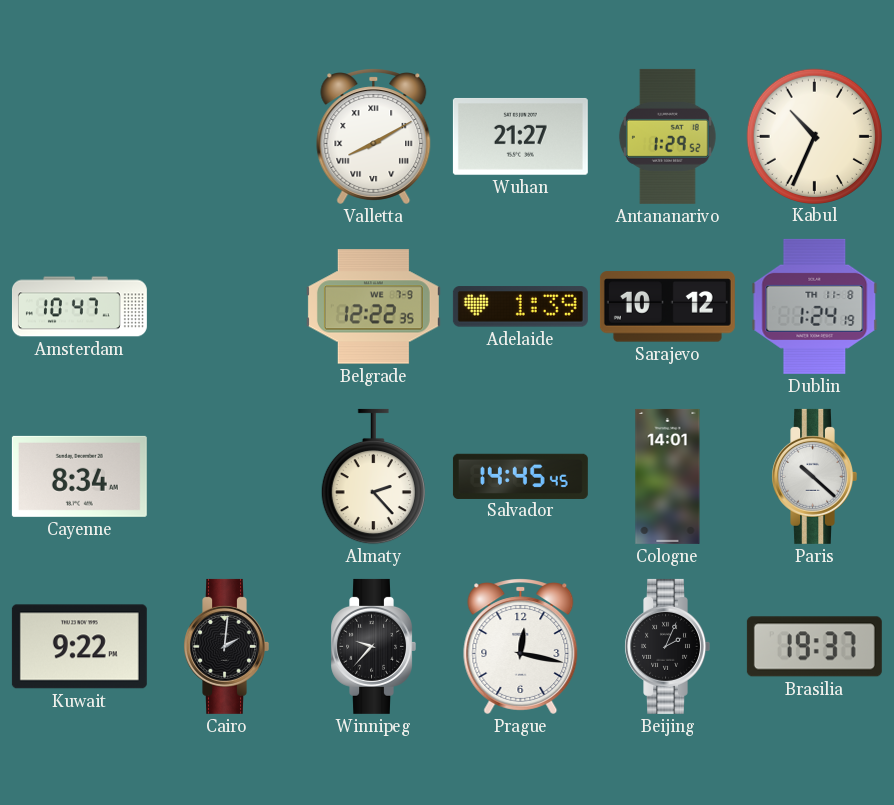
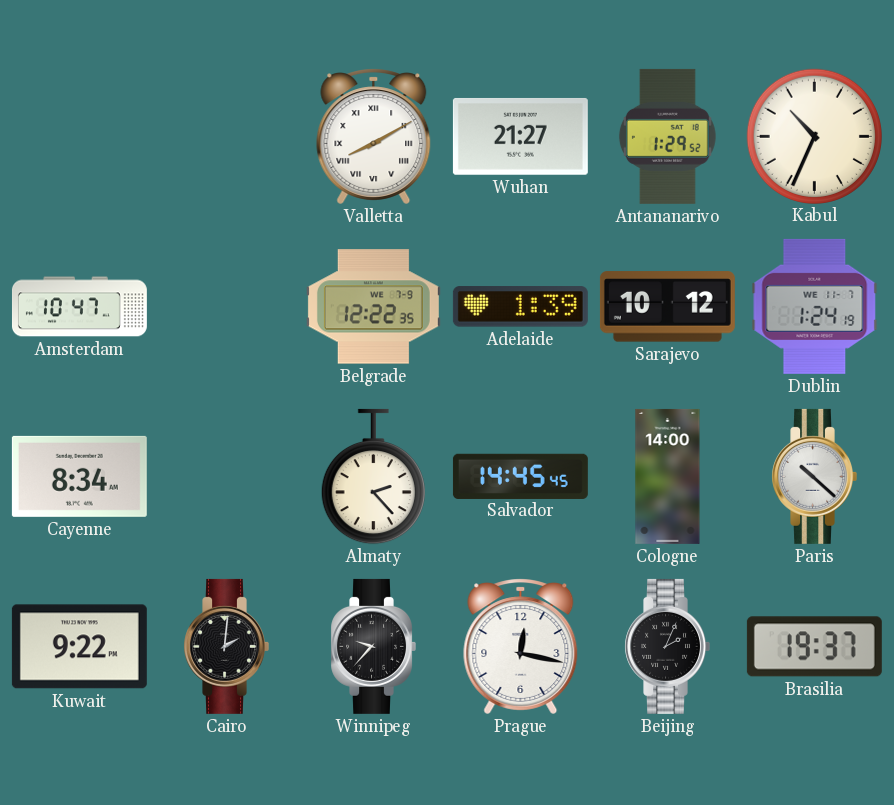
Dublin date: TH 11-8 -> WE 11-7 (815, 306)
Cologne: 14:01 -> 14:00 (668, 476)
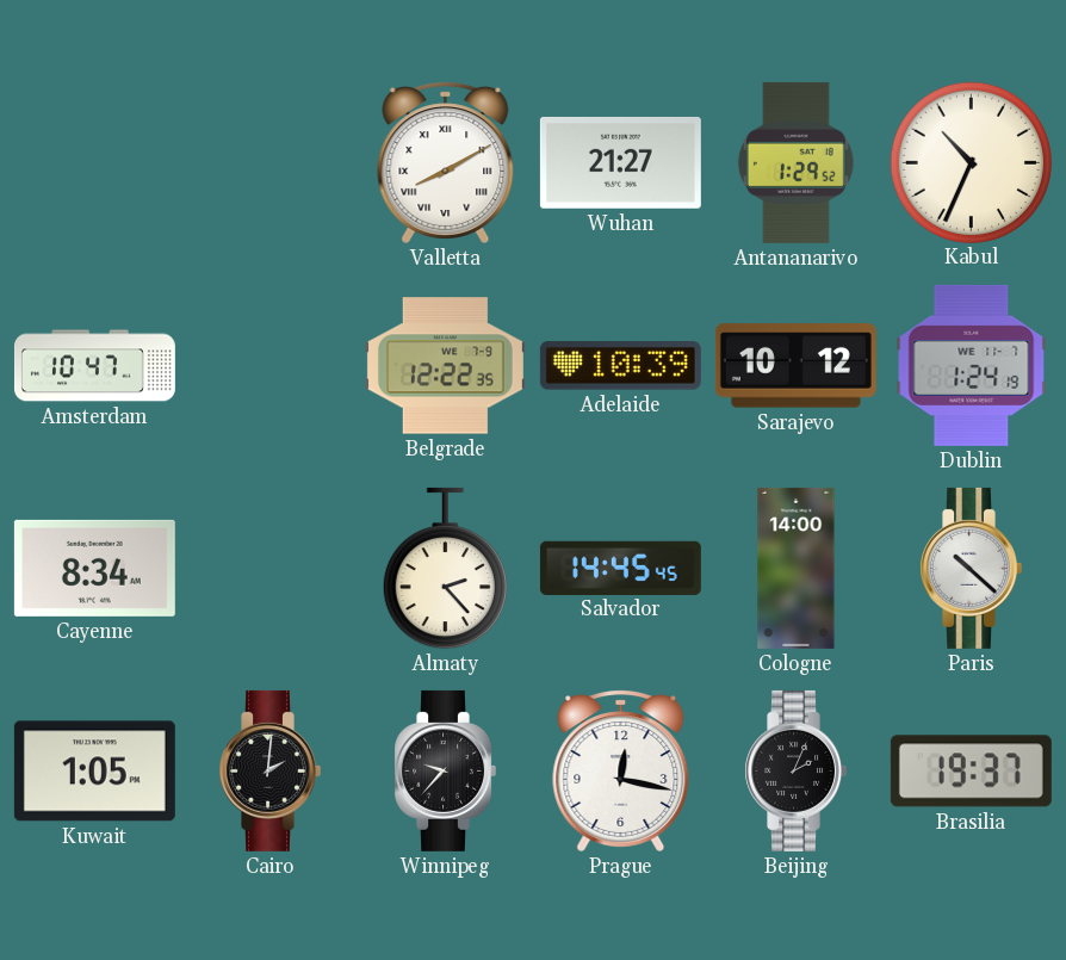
Adelaide: 1:39 -> 10:39 (620, 366)
Kuwait: 9:22 -> 1:05 (94, 772)
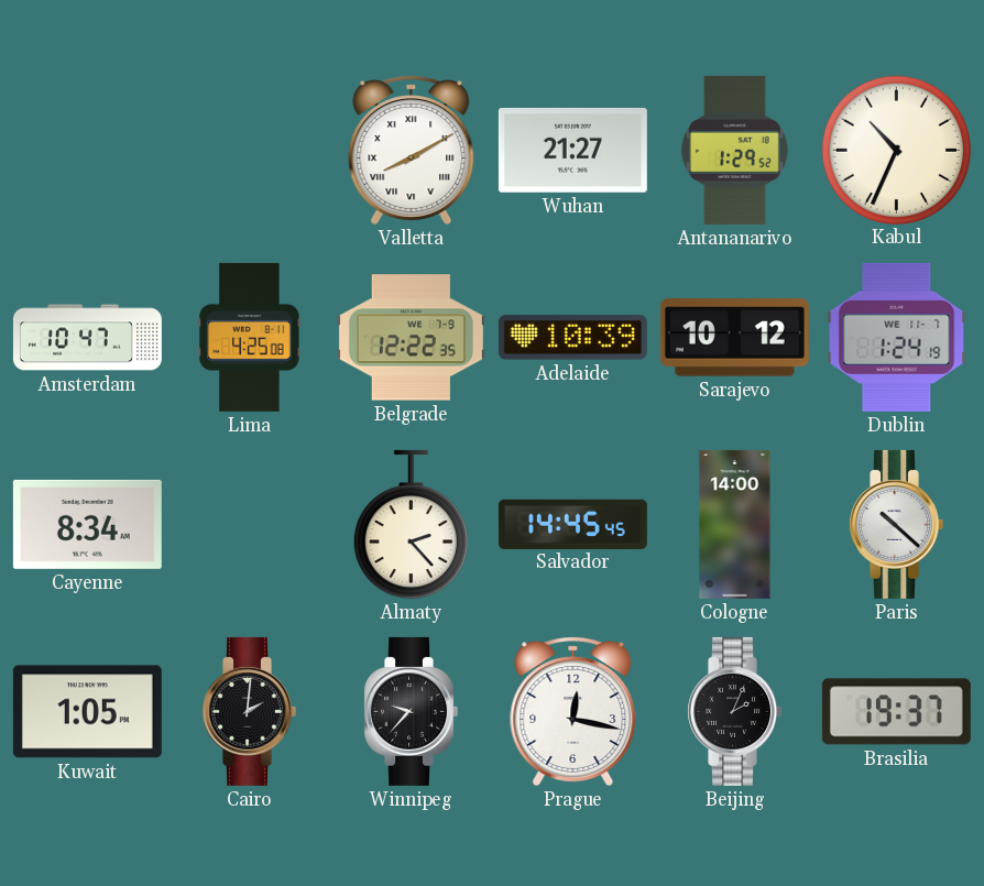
Lima: none -> 4:25 (250, 337)
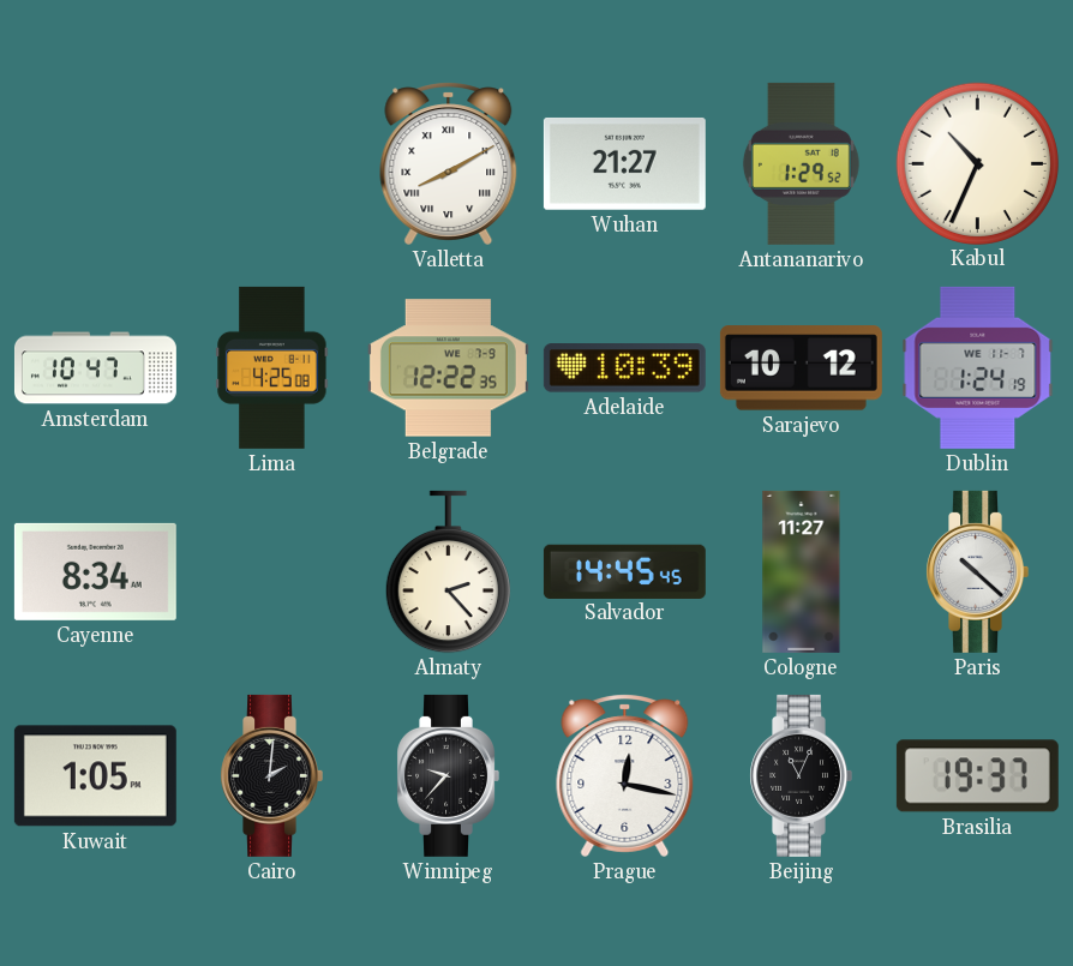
Cologne: 14:00 -> 11:27 (802, 571)
Beijing: 2:04 -> 11:04 (801, 775)
